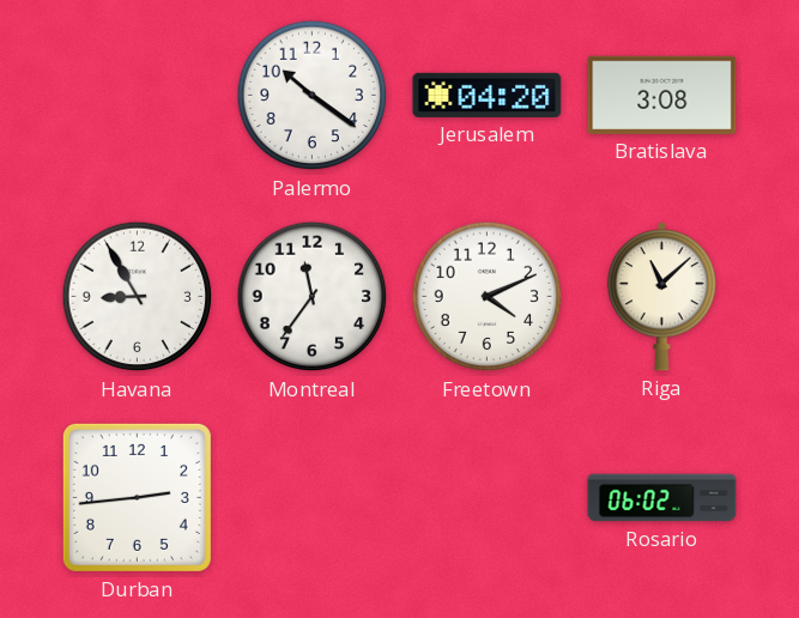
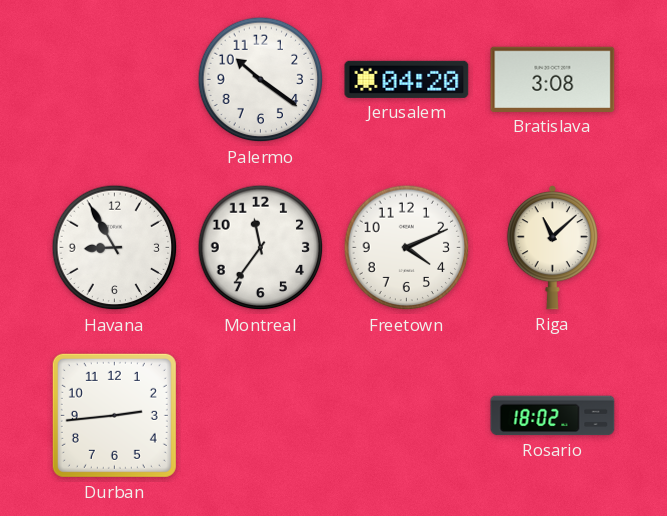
Rosario: 06:02 -> 18:02 (553, 416)
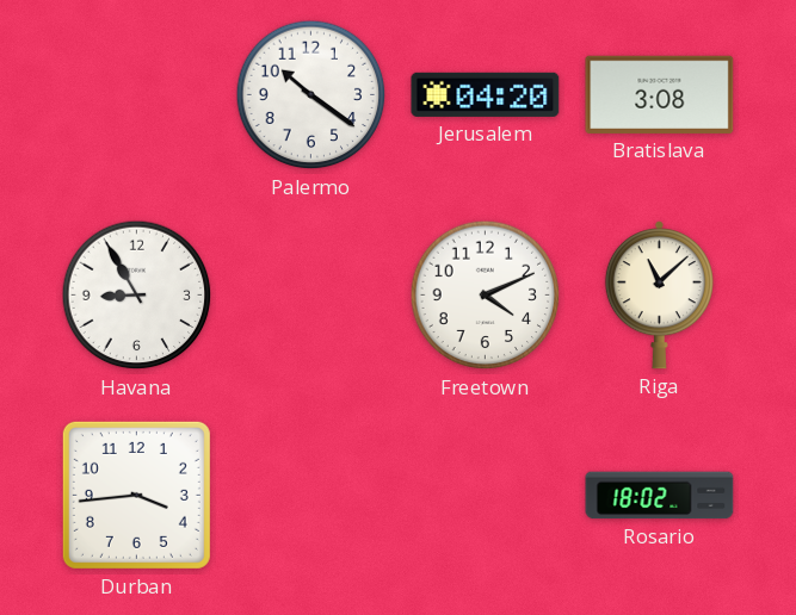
Montreal: 11:36 -> none (261, 248)
Durban: 2:44 -> 3:44 (136, 495)
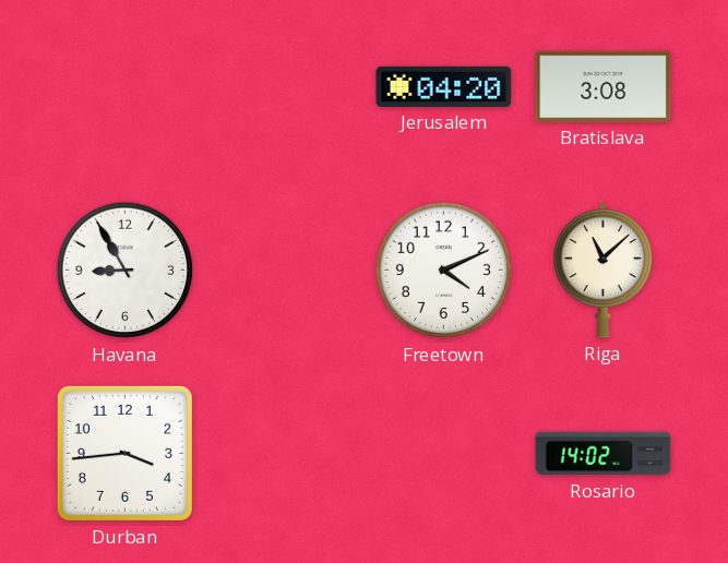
Palermo: 10:21 -> none (311, 95)
Rosario: 18:02 -> 14:02 (604, 454)
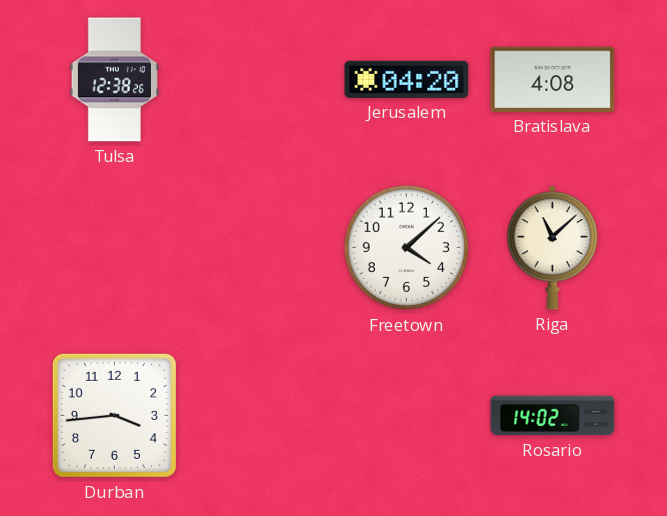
Tulsa: none -> 12:38 (114, 80)
Bratislava: 3:08 -> 4:08 (553, 79)
Havana: 8:55 -> none (126, 271)
Freetown: 4:11 -> 4:08 (407, 248)
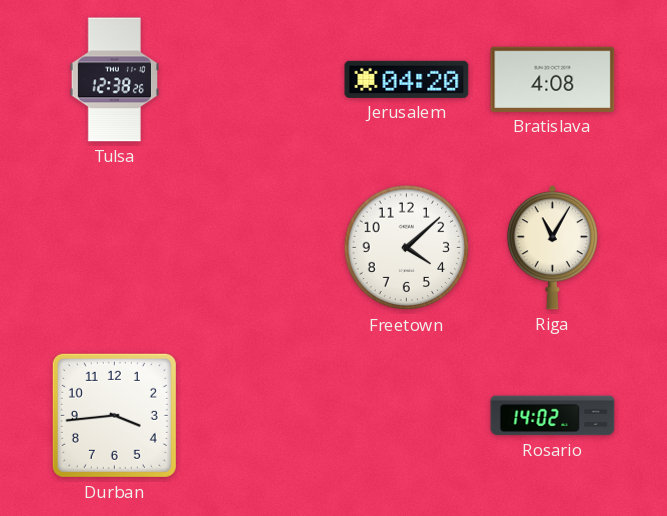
Riga: 11:08 -> 11:05 (552, 248)
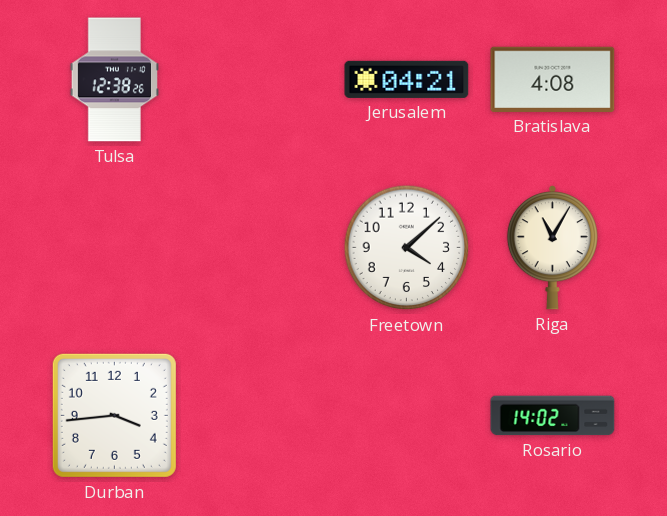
Jerusalem: 04:20 -> 04:21 (407, 79)
